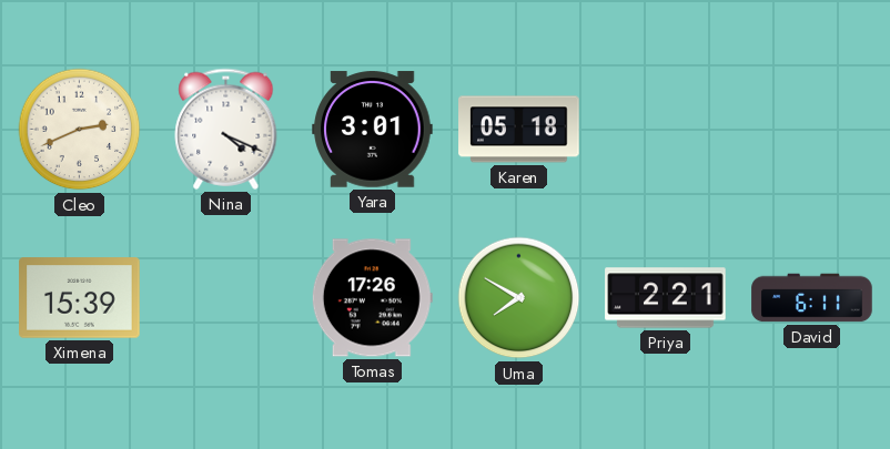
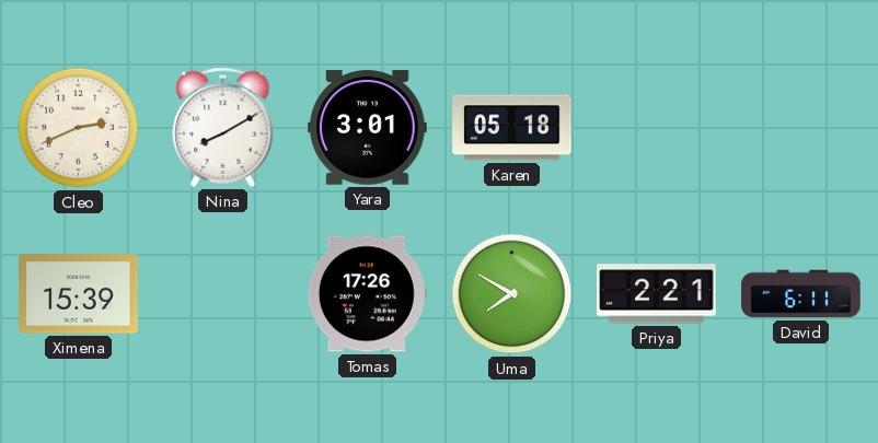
Nina: 4:19 -> 8:10 (223, 127)
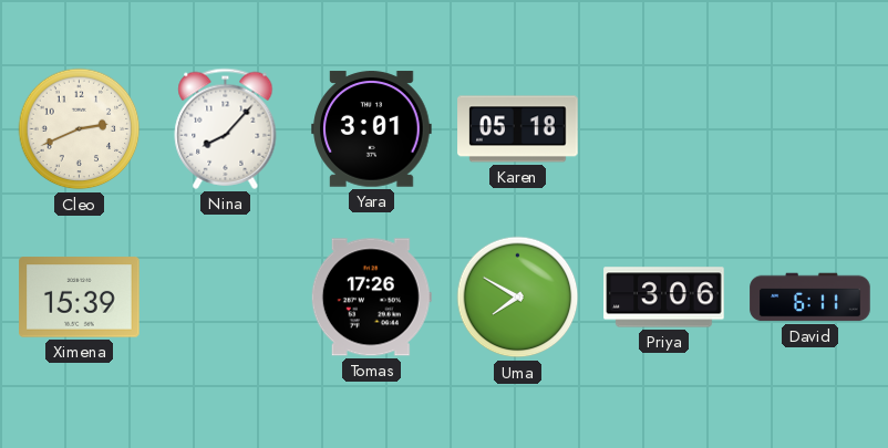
Nina: 8:10 -> 8:07 (226, 128)
Priya: 2:21 -> 3:06 (664, 298)
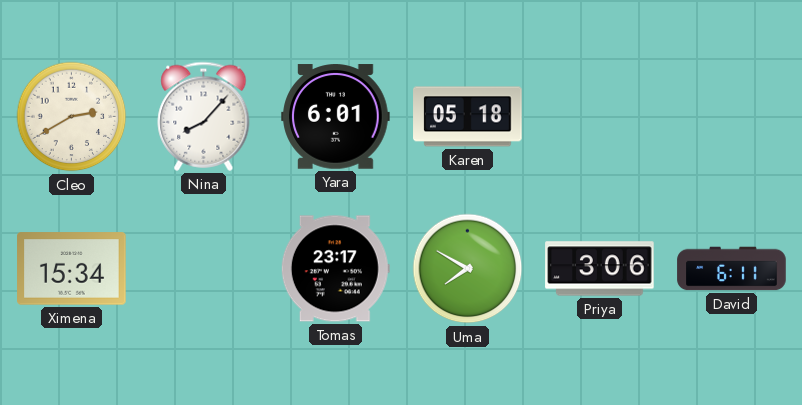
Cleo: 2:41 -> 2:40 (72, 117)
Yara: 3:01 -> 6:01 (336, 117)
Ximena: 15:39 -> 15:34 (72, 269)
Tomas: 17:26 -> 23:17 (335, 269)
